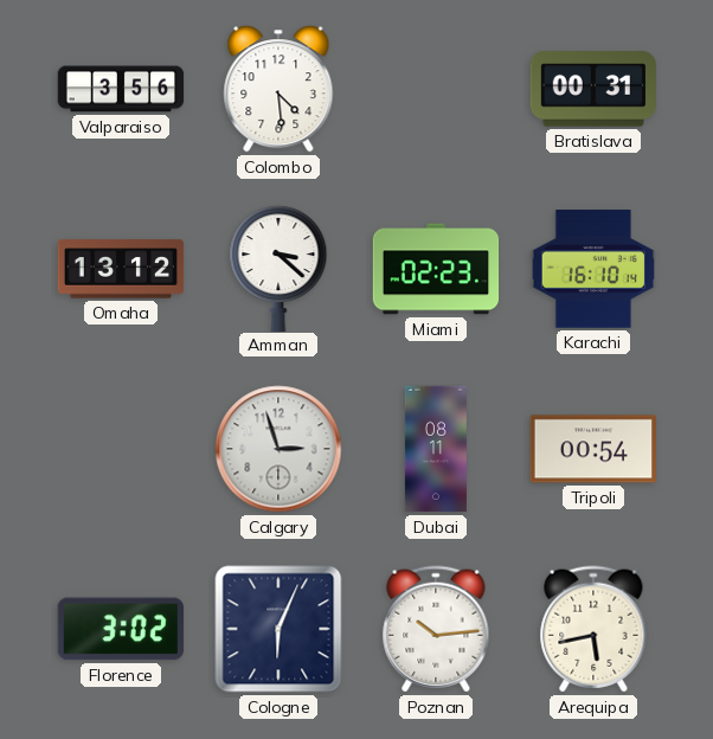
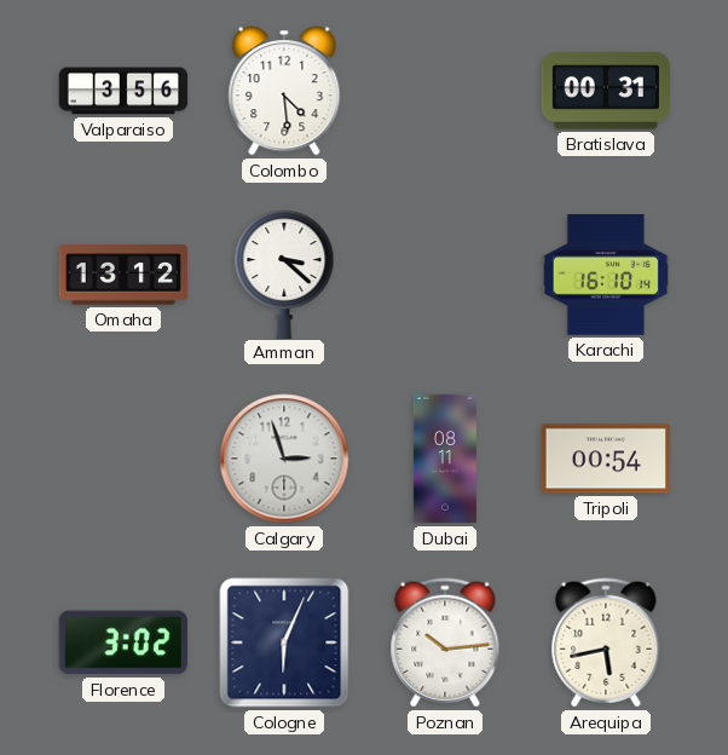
Miami: 02:23 -> none (436, 269)
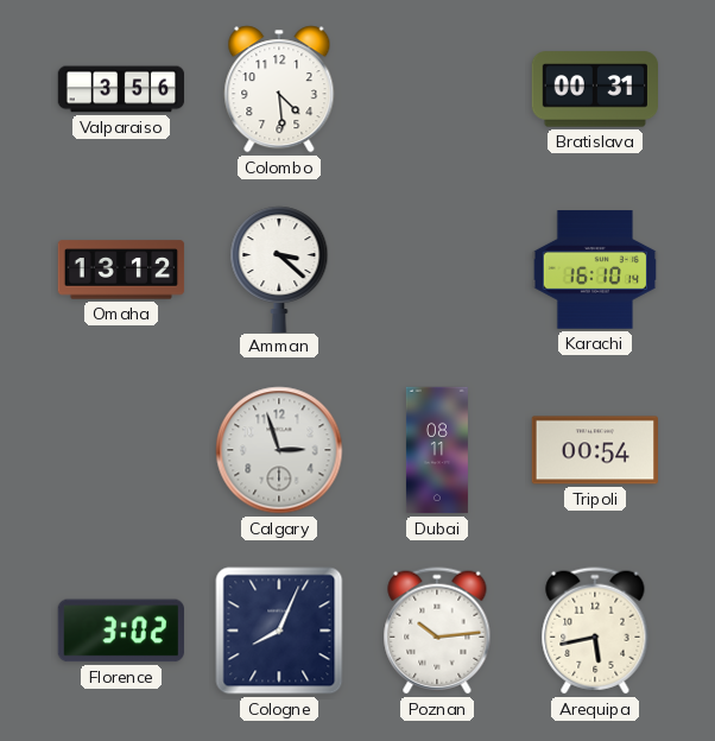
Cologne: 6:04 -> 8:04 (279, 631)
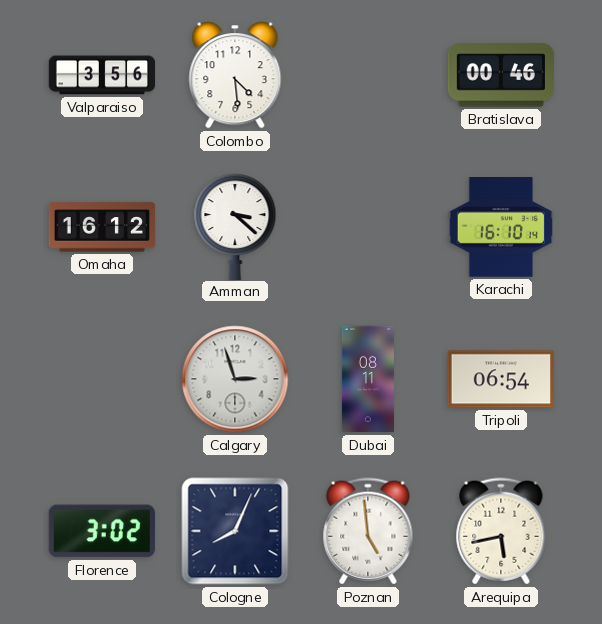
Bratislava: 00:31 -> 00:46 (500, 75)
Omaha: 13:12 -> 16:12 (102, 227)
Tripoli: 00:54 -> 06:54 (500, 379)
Poznan: 10:14 -> 4:59 (368, 531)
